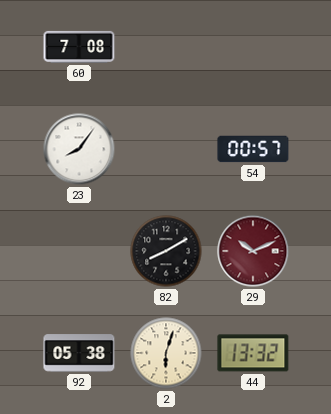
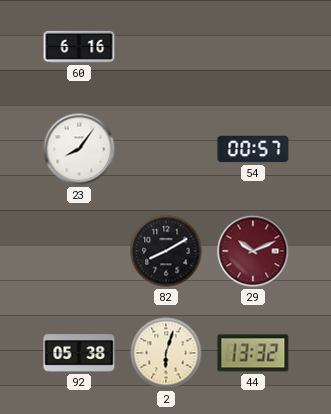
60: 7:08 -> 6:16 (79, 47)
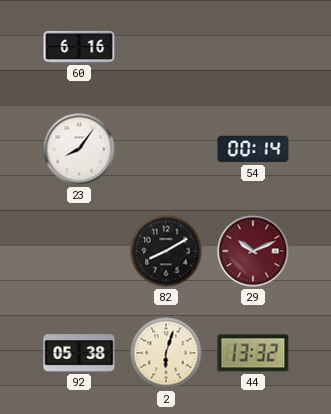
54: 00:57 -> 00:14 (253, 149)
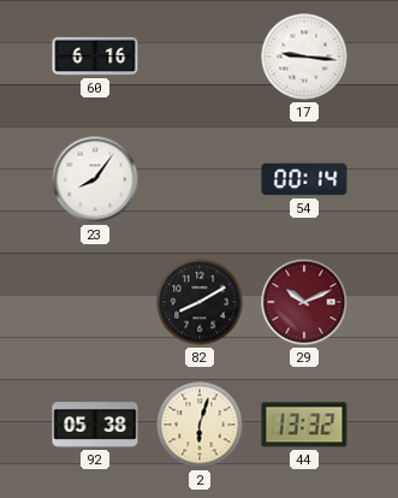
17: none -> 9:16 (304, 57)
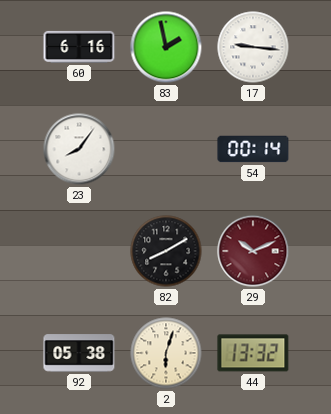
83: none -> 1:58 (166, 47)
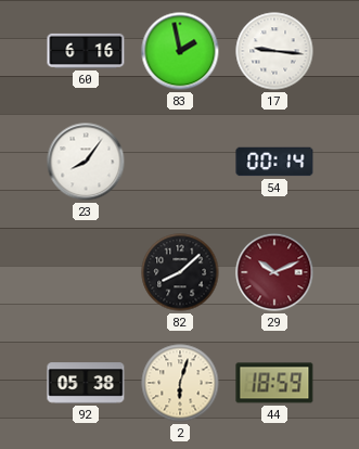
82: 8:10 -> 8:08 (180, 272)
44: 13:32 -> 18:59 (274, 383)
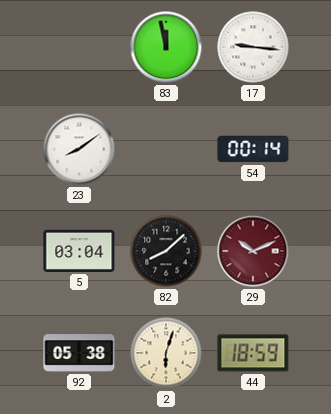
60: 6:16 -> none (86, 51)
83: 1:58 -> 11:58 (166, 47)
23: 8:06 -> 8:09 (79, 149)
5: none -> 03:04 (79, 251)
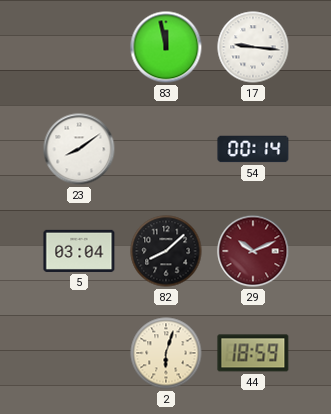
92: 05:38 -> none (79, 353)
